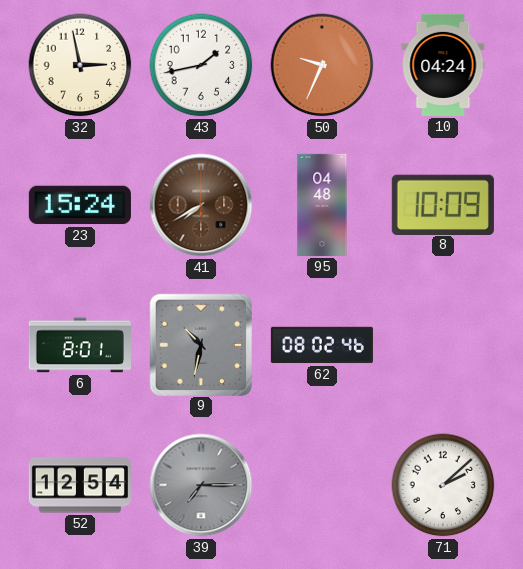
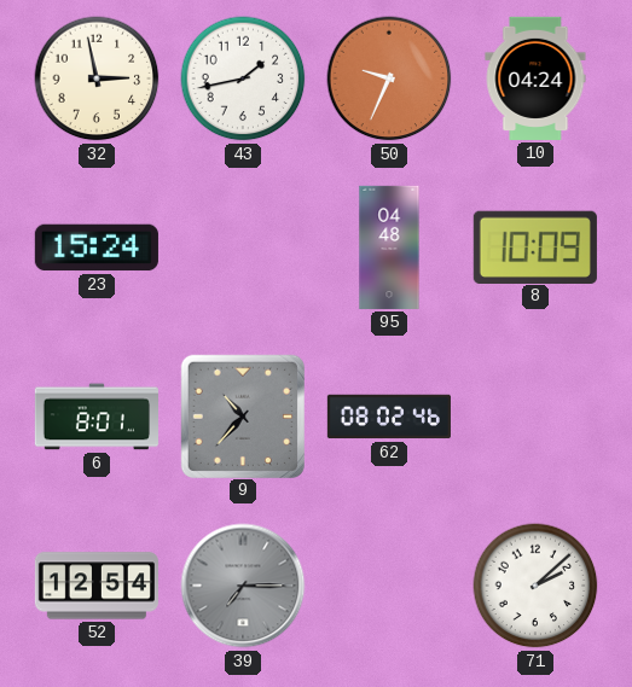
41: 7:40 -> none (201, 205)
9: 10:32 -> 10:37 (242, 415)
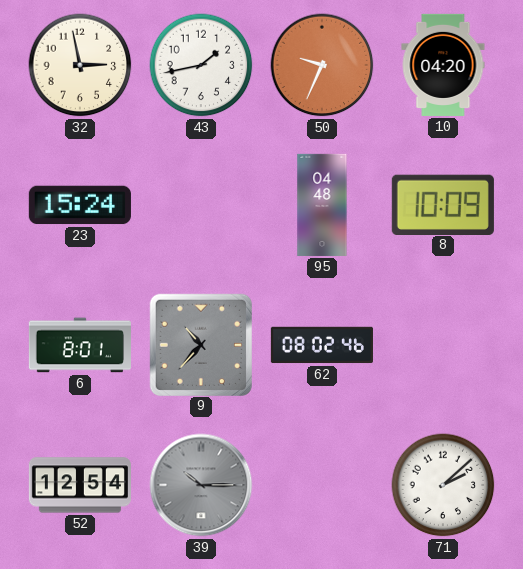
10: 04:24 -> 04:20 (443, 65)
39: 7:15 -> 10:15 (201, 485)
